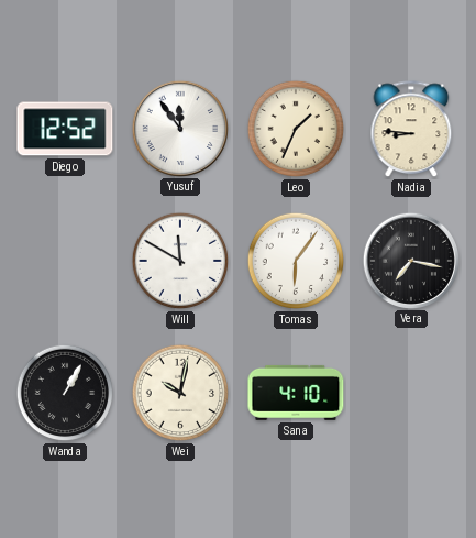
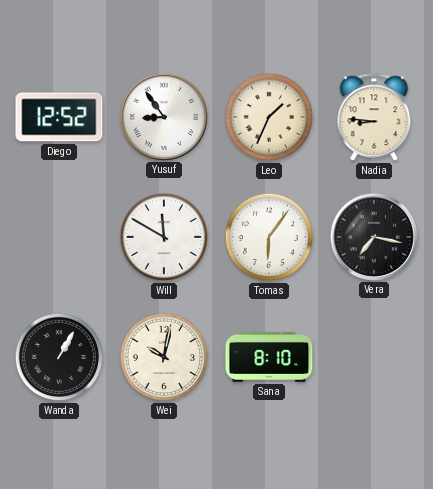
Yusuf: 11:54 -> 8:54 (163, 116)
Sana: 4:10 -> 8:10 (269, 357)
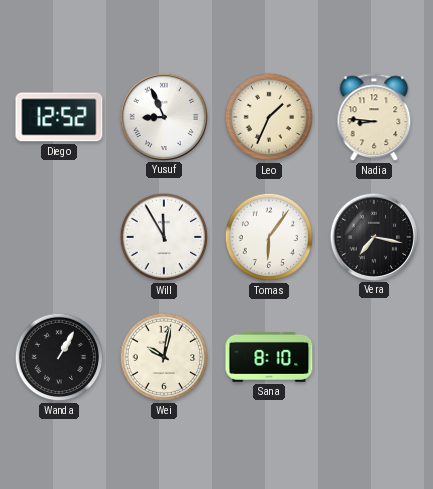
Yusuf: 8:54 -> 8:56 (163, 116)
Will: 11:50 -> 11:55 (164, 237)
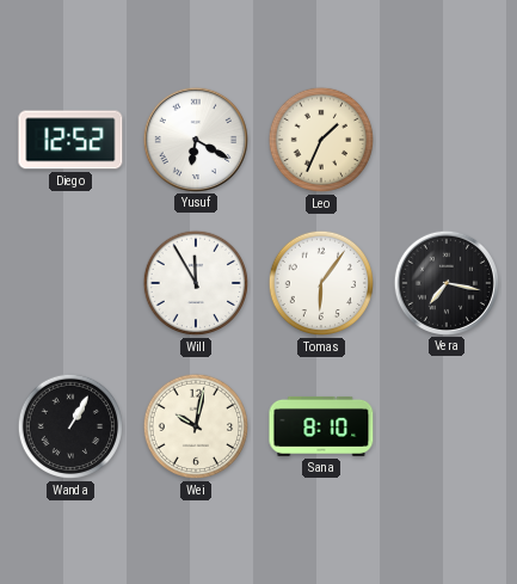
Yusuf: 8:56 -> 6:20 (195, 139)
Nadia: 8:46 -> none (374, 118)
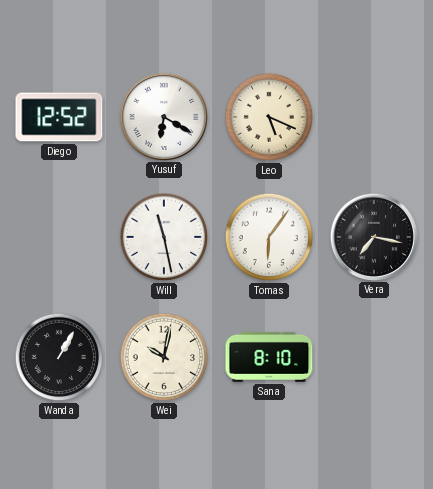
Leo: 1:34 -> 5:19 (269, 117)
Will: 11:55 -> 11:28 (164, 237)
